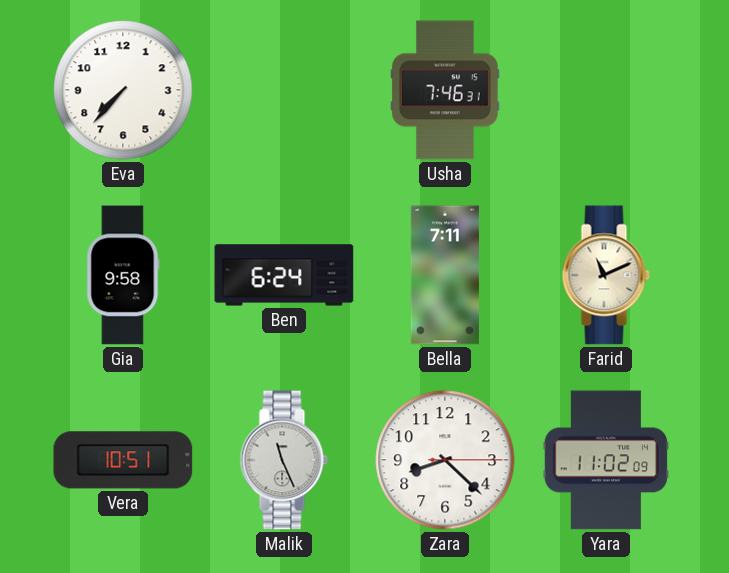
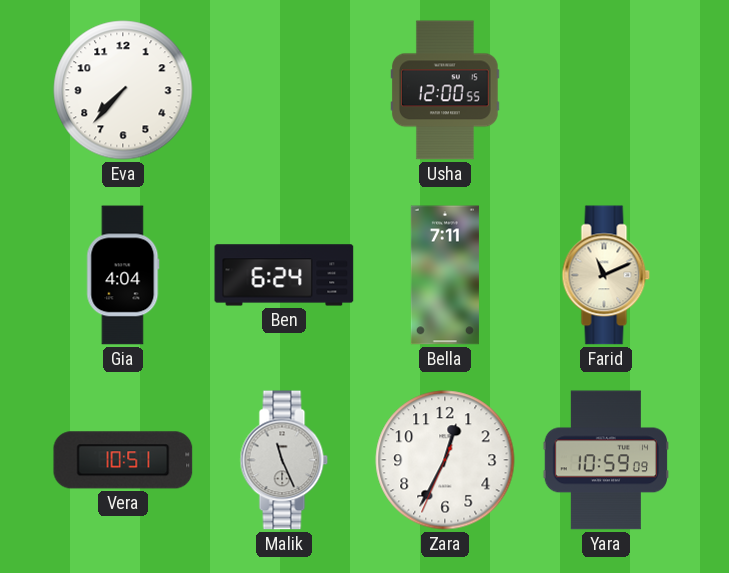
Usha: 7:46 -> 12:00 (445, 90)
Gia: 9:58 -> 4:04 (123, 275)
Zara: 8:22 -> 12:34 (445, 460)
Yara: 11:02 -> 10:59 (605, 460)
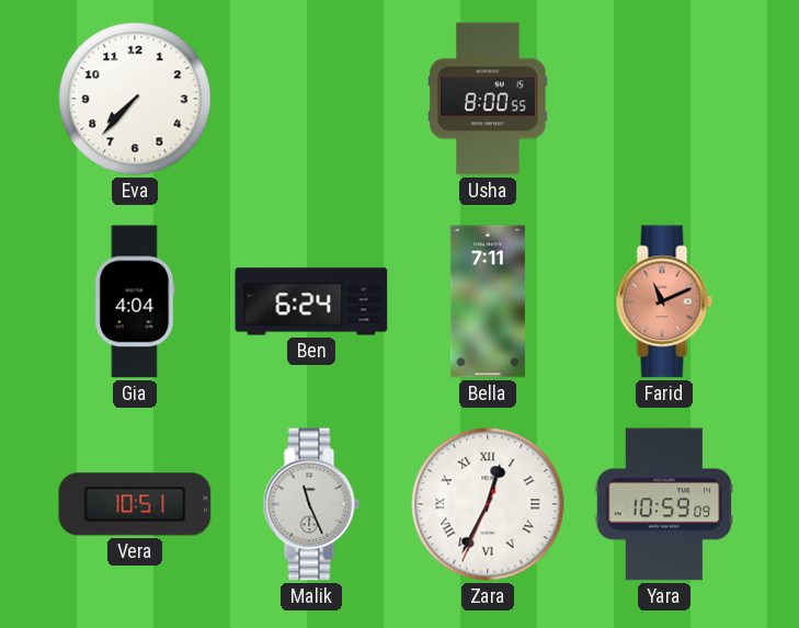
Usha: 12:00 -> 8:00 (488, 99)
Farid dial: cream -> salmon (664, 301)
Zara numerals: Arabic -> Roman (488, 504)
